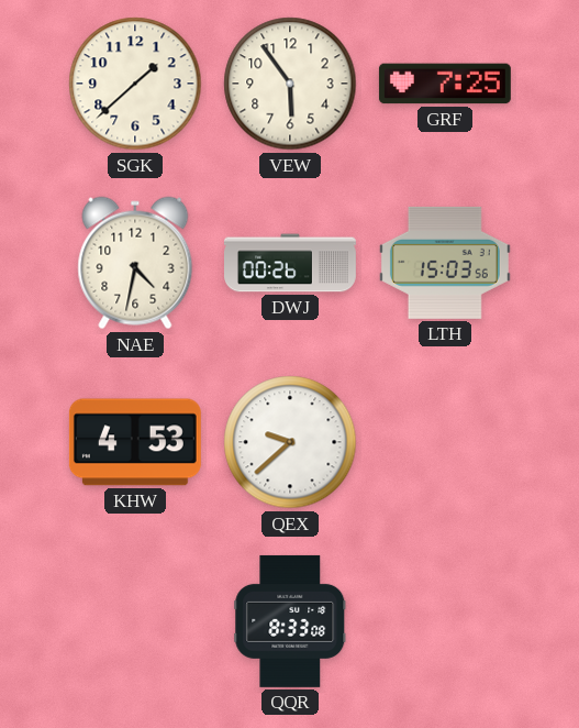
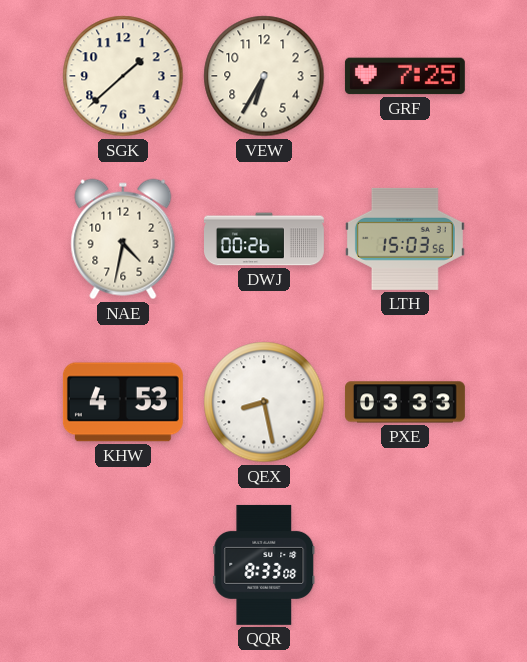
VEW: 5:54 -> 6:35 (264, 76)
QEX: 9:38 -> 8:28 (264, 402)
PXE: none -> 03:33 (405, 402)
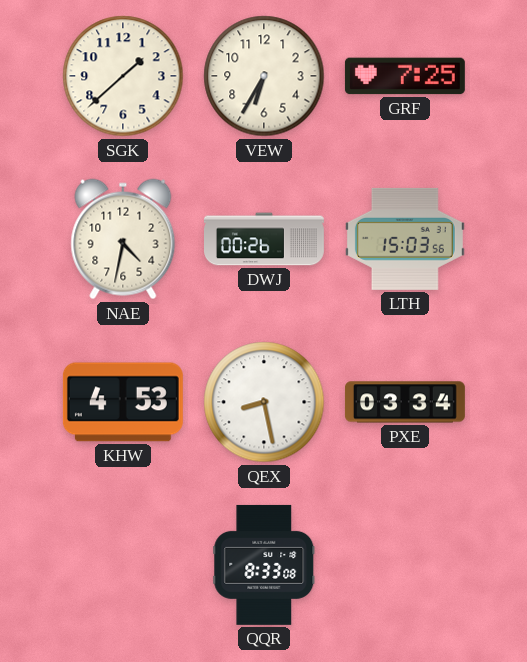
PXE: 03:33 -> 03:34 (405, 402)
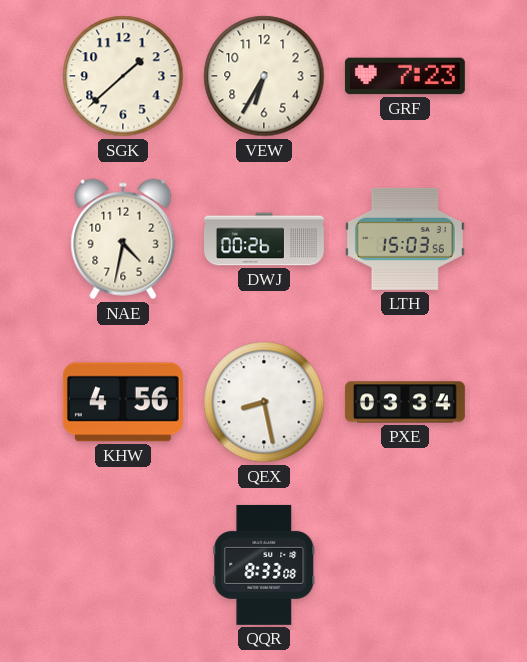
GRF: 7:25 -> 7:23 (405, 76)
KHW: 4:53 -> 4:56 (123, 402)
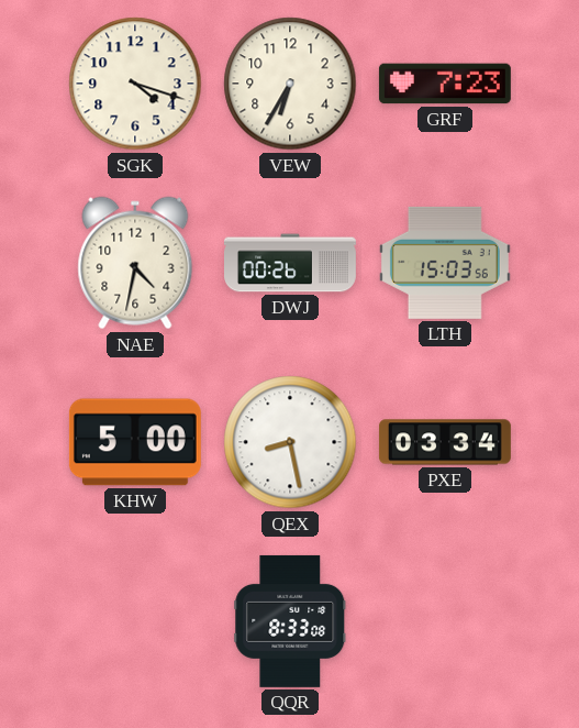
SGK: 1:38 -> 4:18 (135, 84)
KHW: 4:56 -> 5:00 (135, 442)
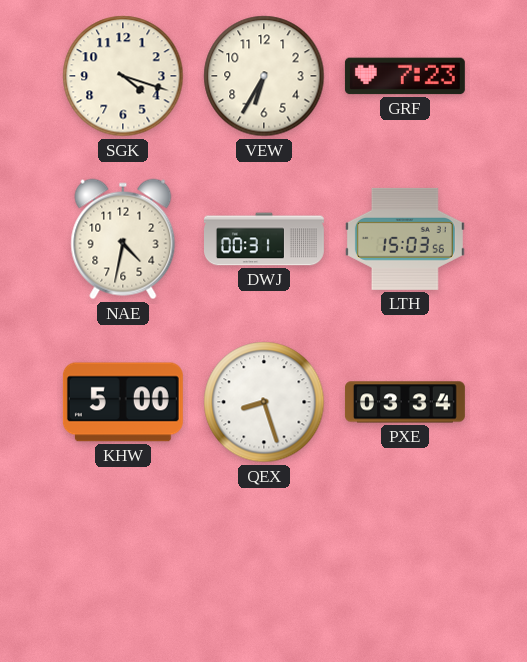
DWJ: 00:26 -> 00:31 (265, 239)
QEX: 8:28 -> 8:27 (264, 402)
QQR: 8:33 -> none (290, 621)
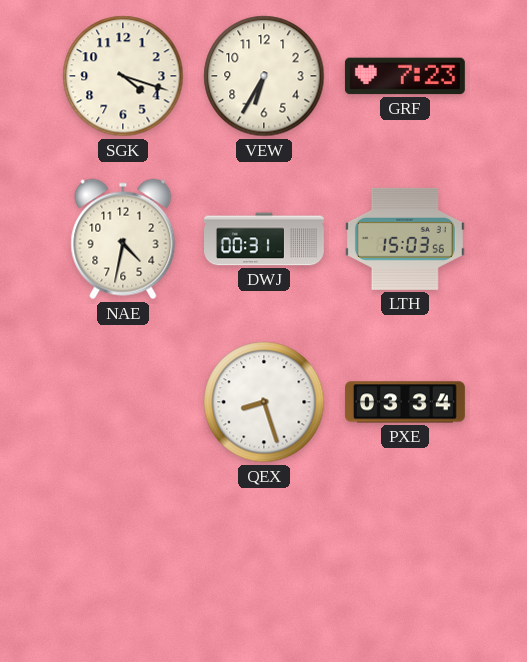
KHW: 5:00 -> none (123, 402)
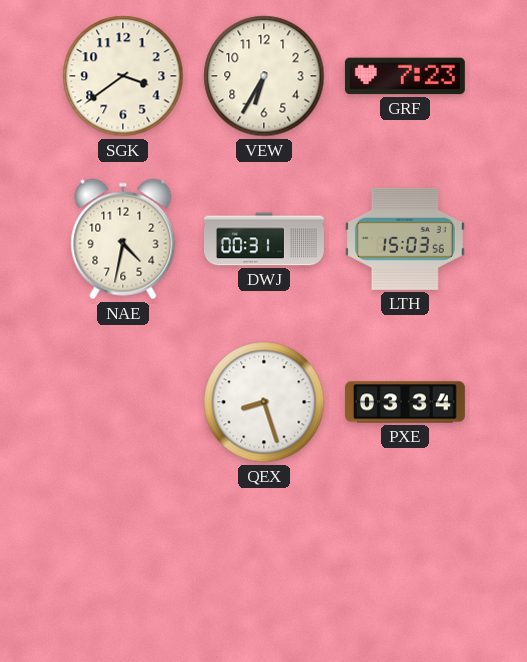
SGK: 4:18 -> 3:39 (123, 76)
